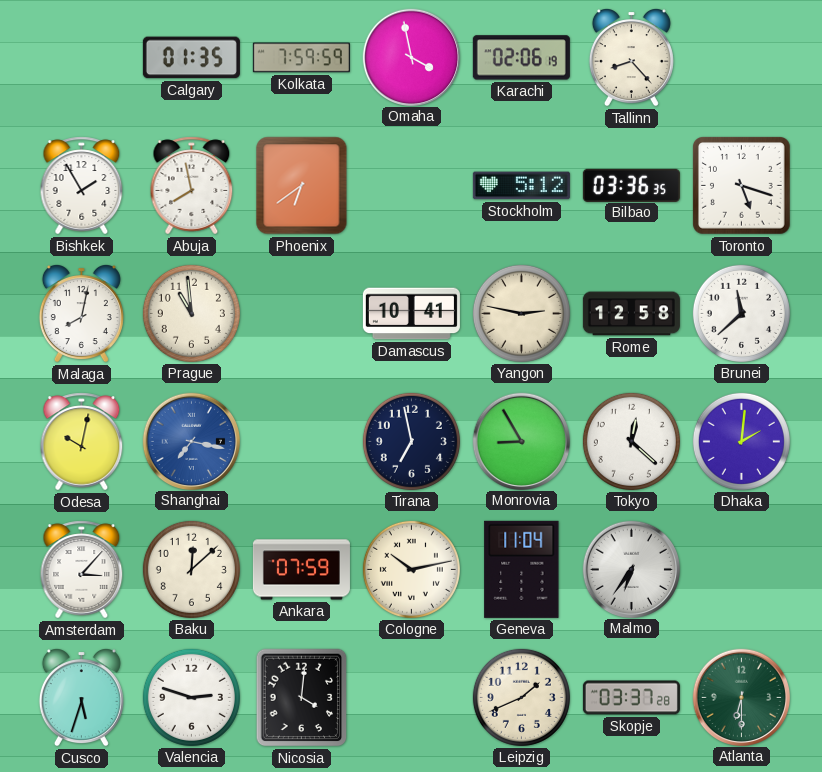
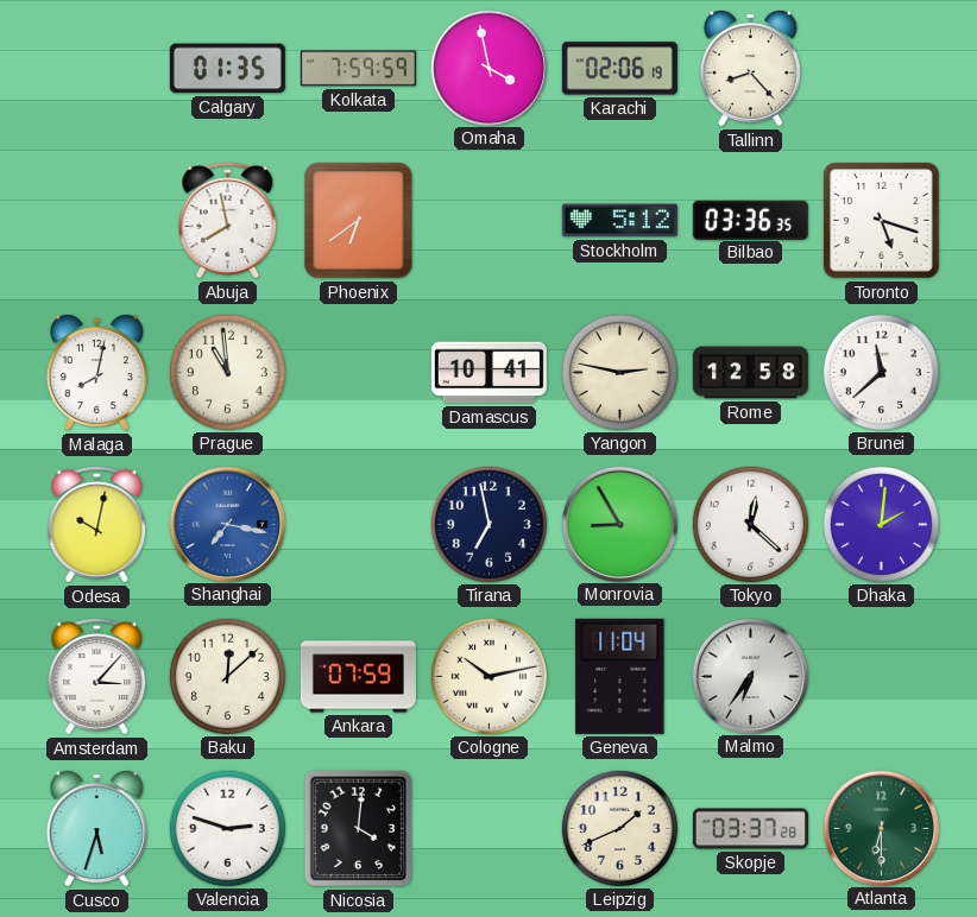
Bishkek: 1:55 -> none (82, 186)
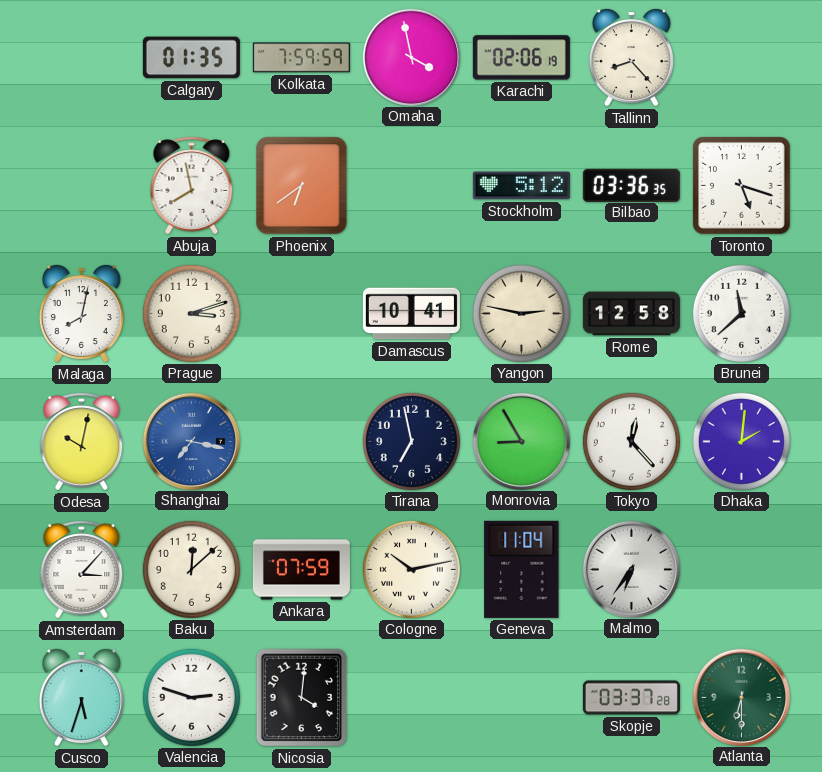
Prague: 10:59 -> 3:12 (191, 313)
Tokyo: 12:22 -> 12:23 (631, 441)
Leipzig: 1:41 -> none (619, 828)
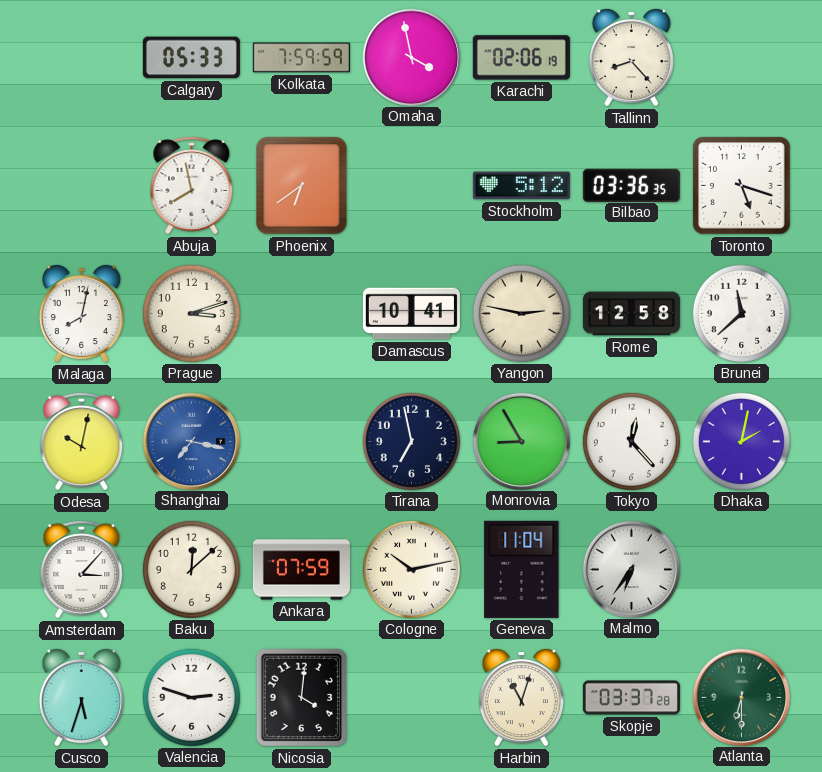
Calgary: 01:35 -> 05:33 (191, 58)
Dhaka: 2:01 -> 2:02 (741, 441)
Harbin: none -> 11:03 (521, 698)
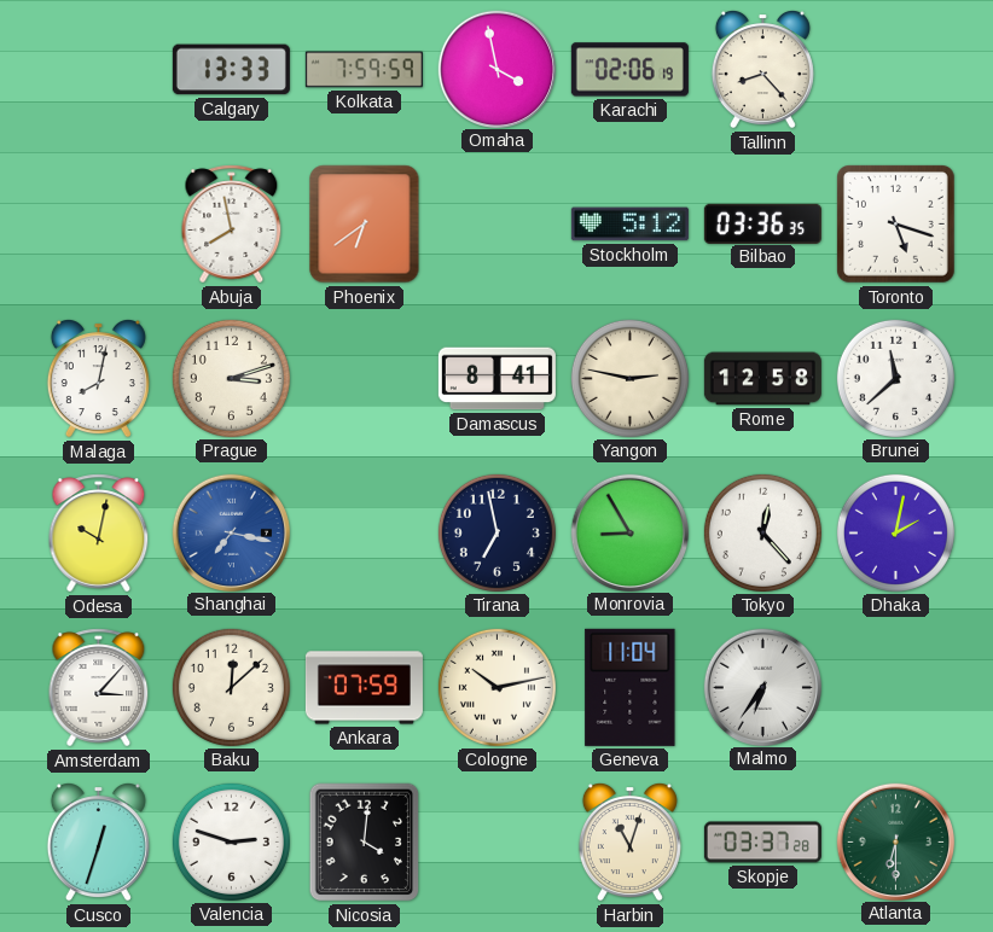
Calgary: 05:33 -> 13:33 (231, 70)
Damascus: 10:41 -> 8:41 (496, 379)
Cusco: 5:33 -> 12:33 (98, 843)
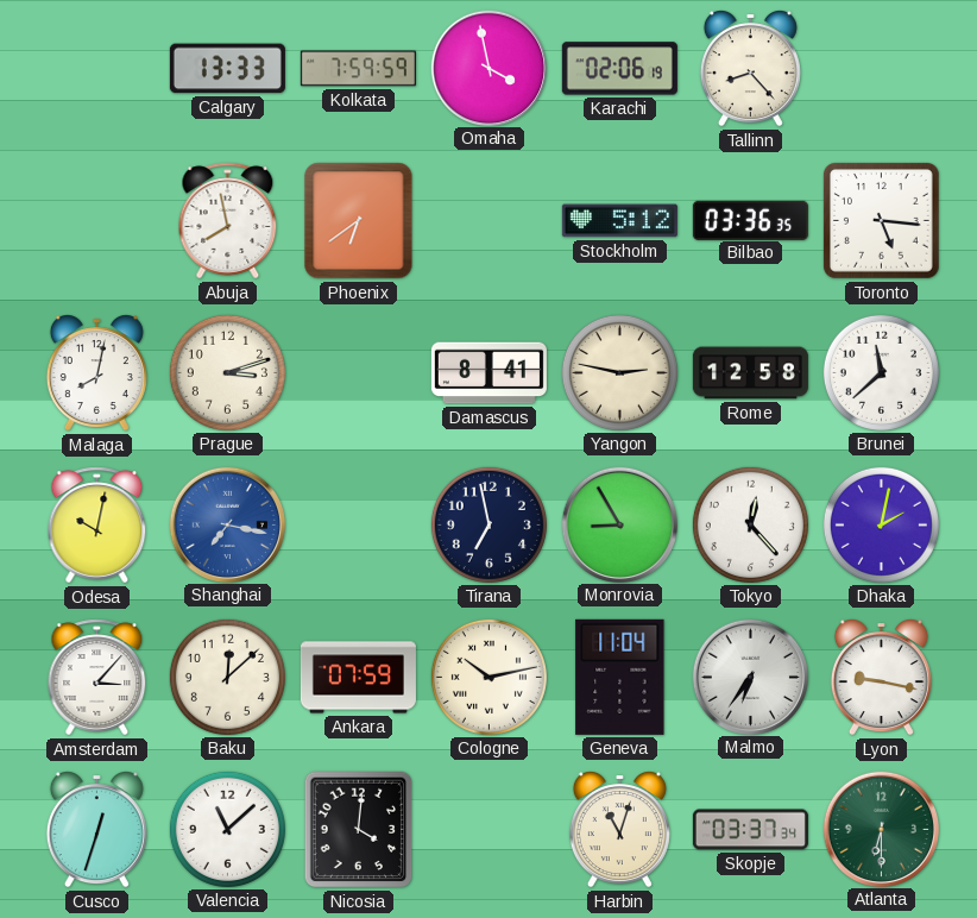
Toronto: 5:18 -> 5:16 (882, 221)
Lyon: none -> 9:17 (881, 678)
Valencia: 2:48 -> 11:08 (227, 829)
Skopje: 03:37:28 -> 03:37:34 (750, 830)
